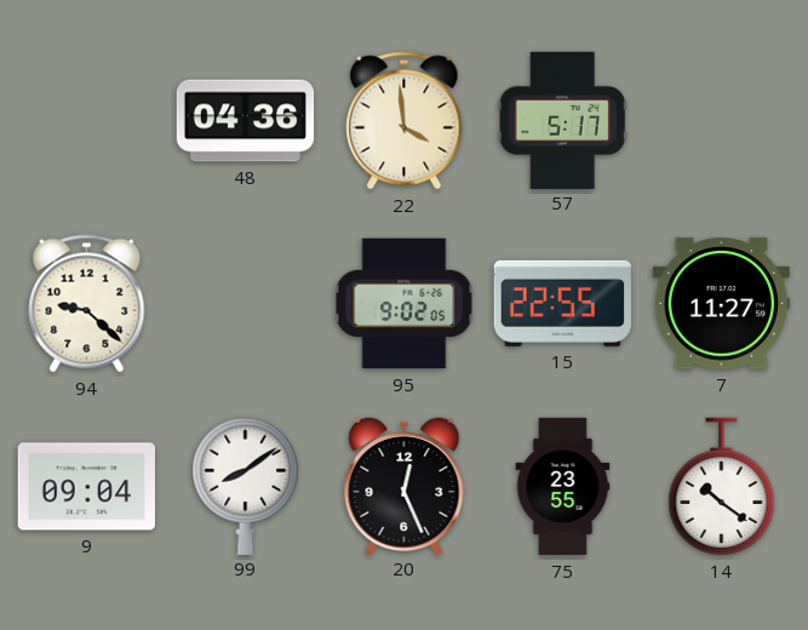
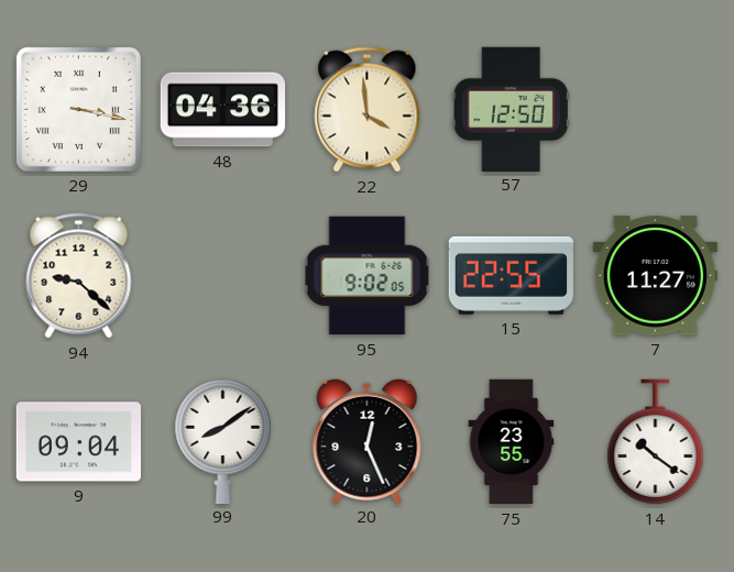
29: none -> 3:17 (78, 109)
57: 5:17 -> 12:50 (511, 109)
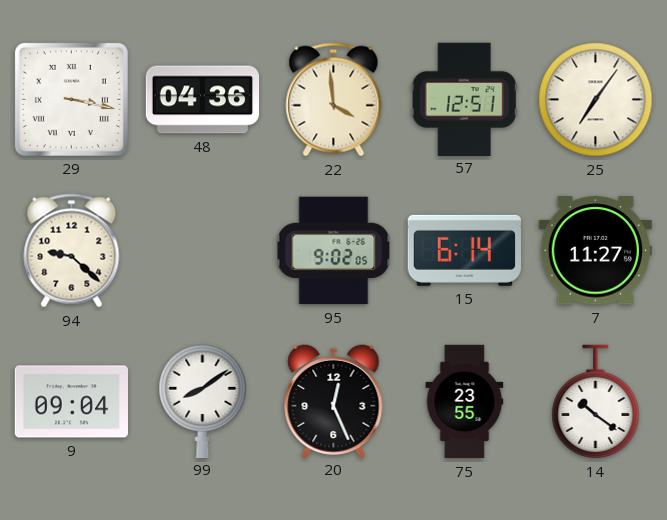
57: 12:50 -> 12:51 (464, 99)
25: none -> 7:06 (596, 100)
15: 22:55 -> 6:14 (464, 250)
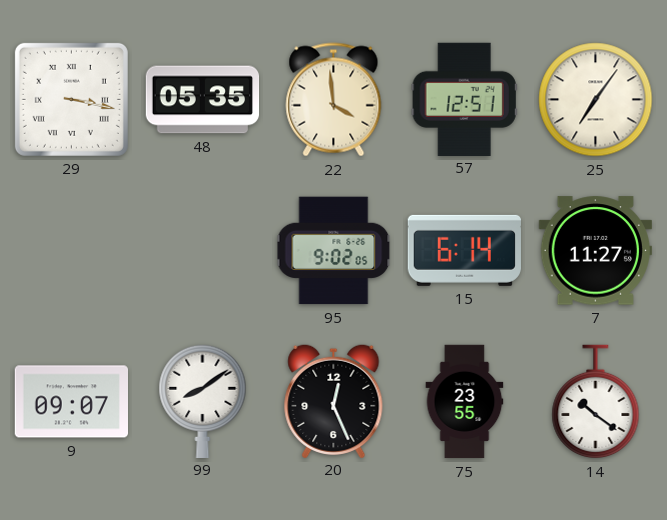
48: 04:36 -> 05:35 (203, 100)
94: 9:22 -> none (72, 251)
9: 09:04 -> 09:07 (71, 402)
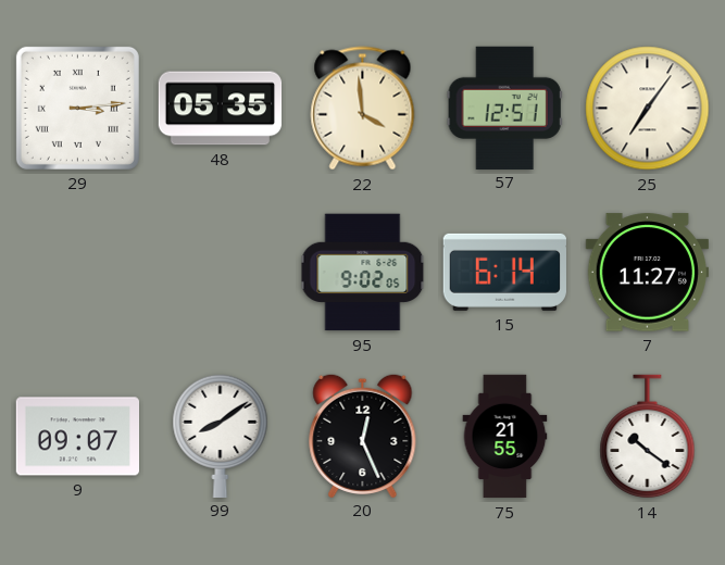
29: 3:17 -> 3:14 (77, 108)
75: 23:55 -> 21:55 (505, 437)
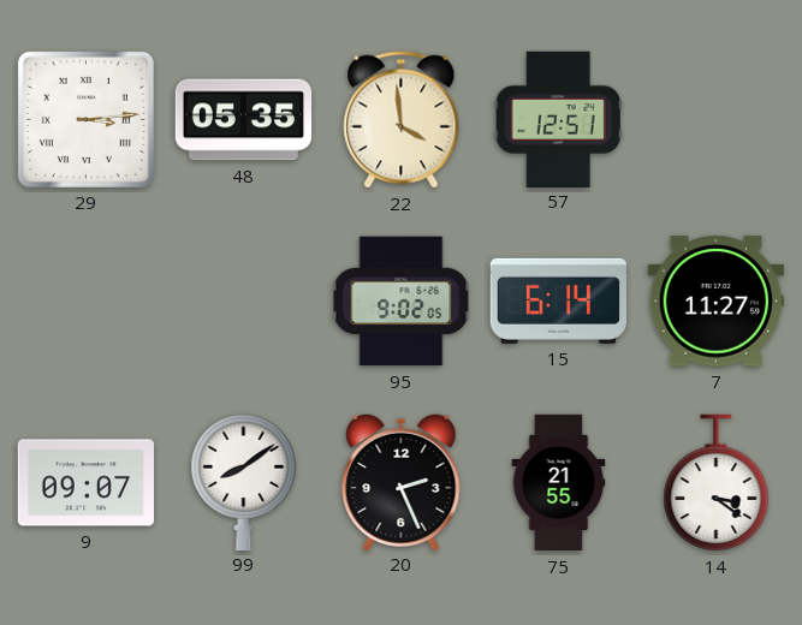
25: 7:06 -> none (648, 109)
20: 12:26 -> 2:26 (402, 481)
14: 10:21 -> 3:21 (717, 483)
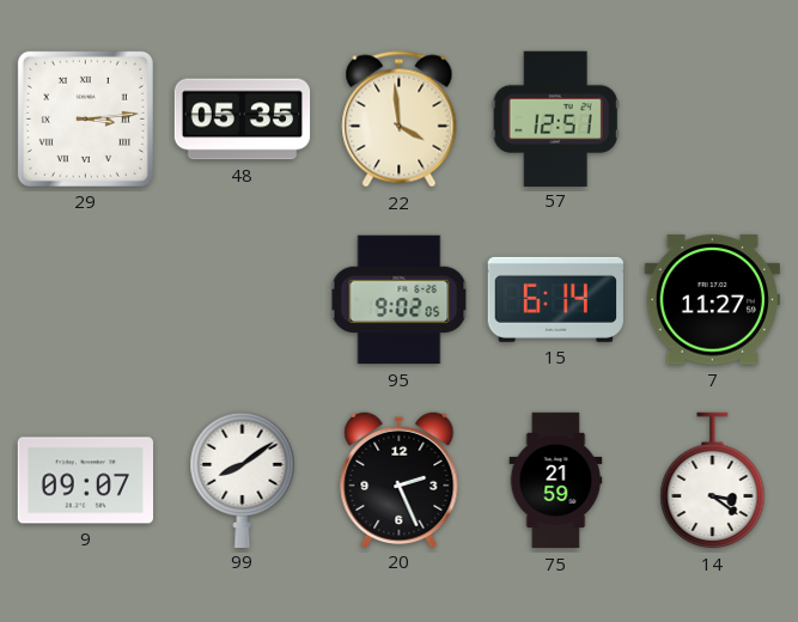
75: 21:55 -> 21:59 (556, 481)
